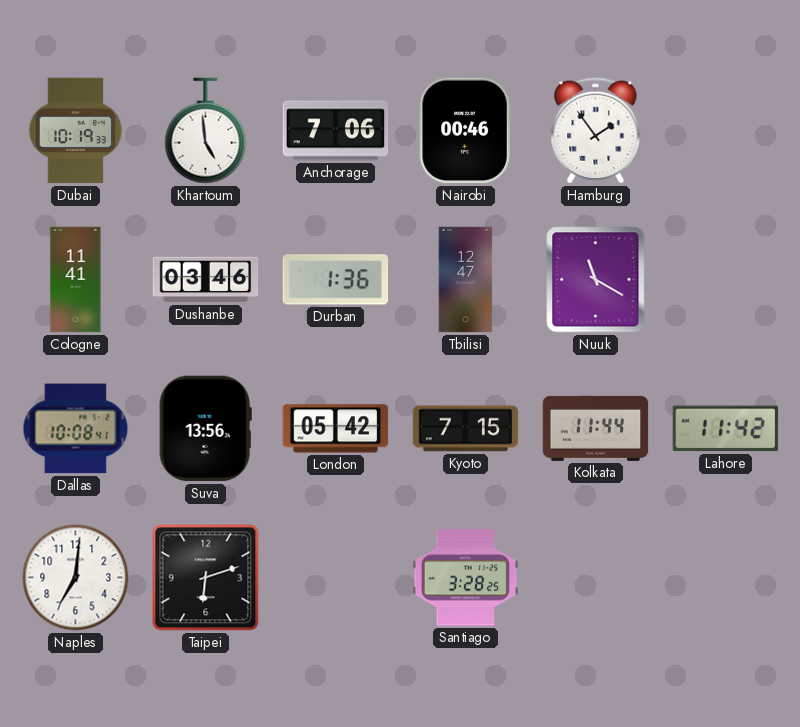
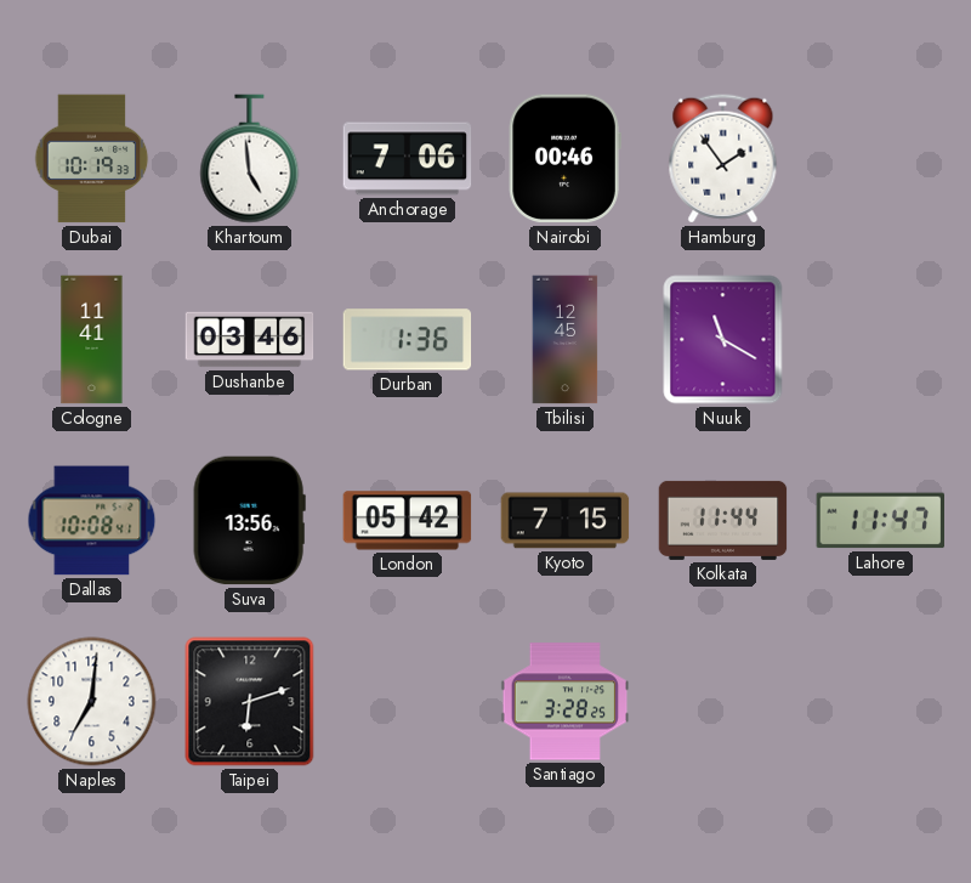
Tbilisi: 12:47 -> 12:45 (566, 340)
Lahore: 11:42 -> 11:47 (880, 521)
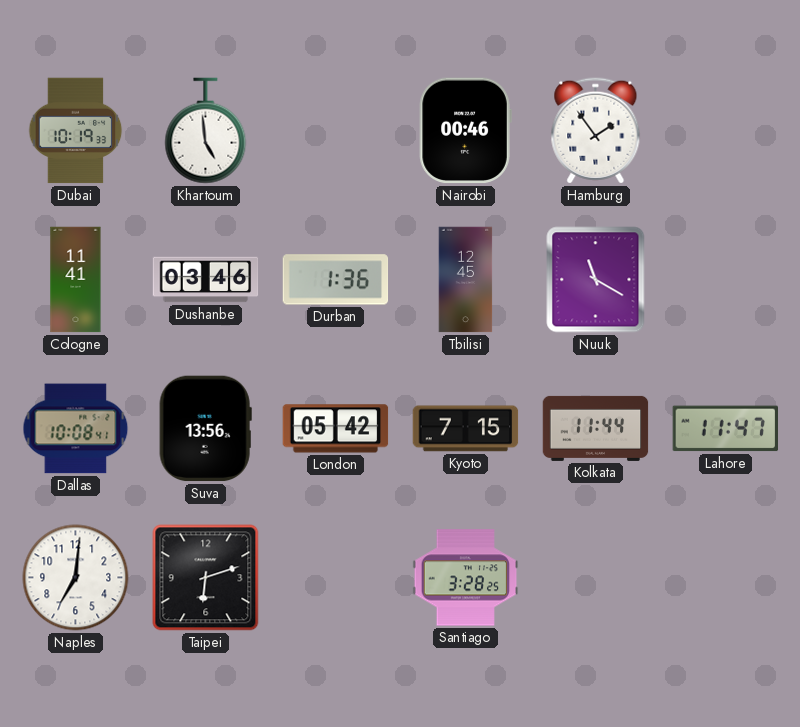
Anchorage: 7:06 -> none (408, 159)
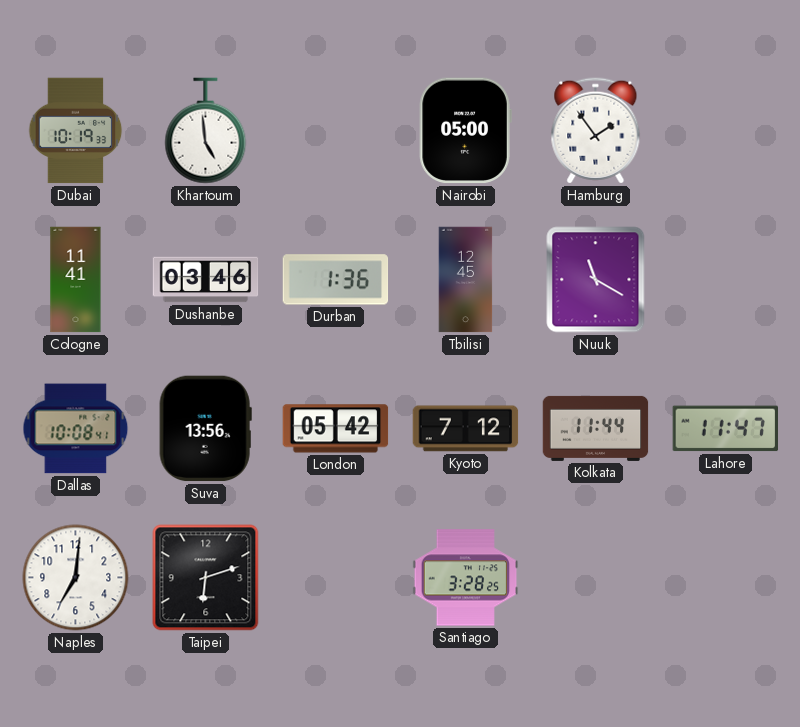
Nairobi: 00:46 -> 05:00 (465, 131)
Kyoto: 7:15 -> 7:12 (466, 429)
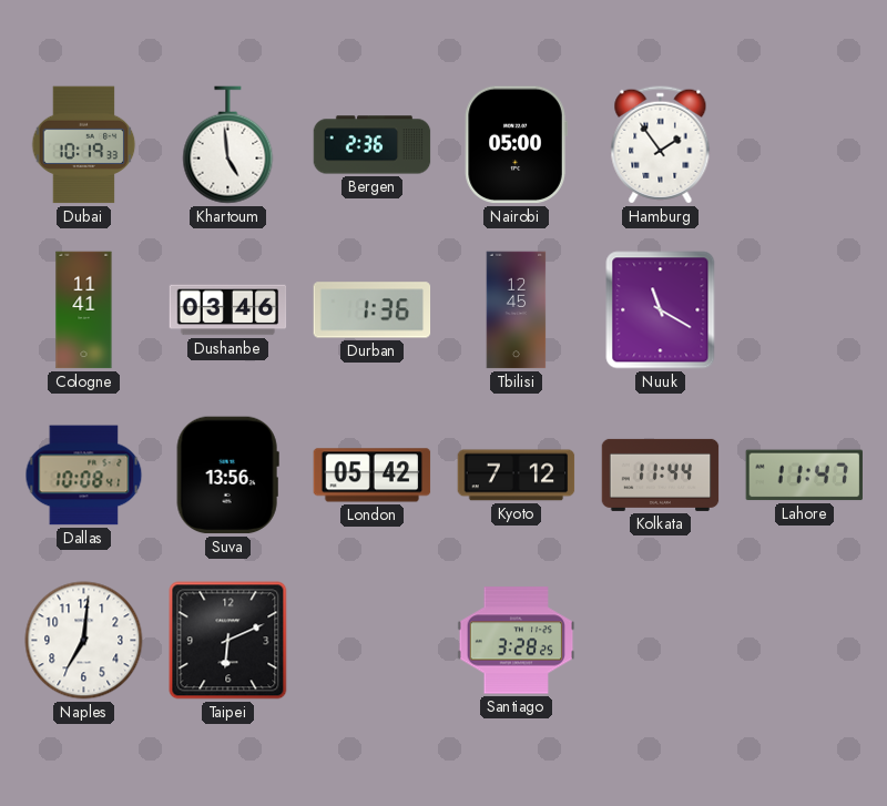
Bergen: none -> 2:36 (373, 145)
Taipei: 6:12 -> 6:11 (228, 641)
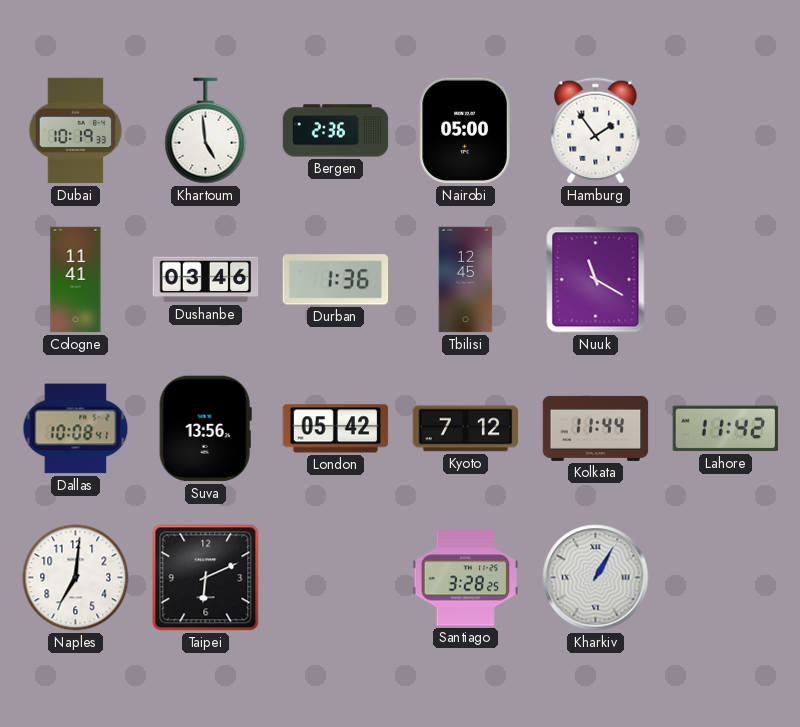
Lahore: 11:47 -> 11:42 (725, 429)
Kharkiv: none -> 1:05 (596, 578)
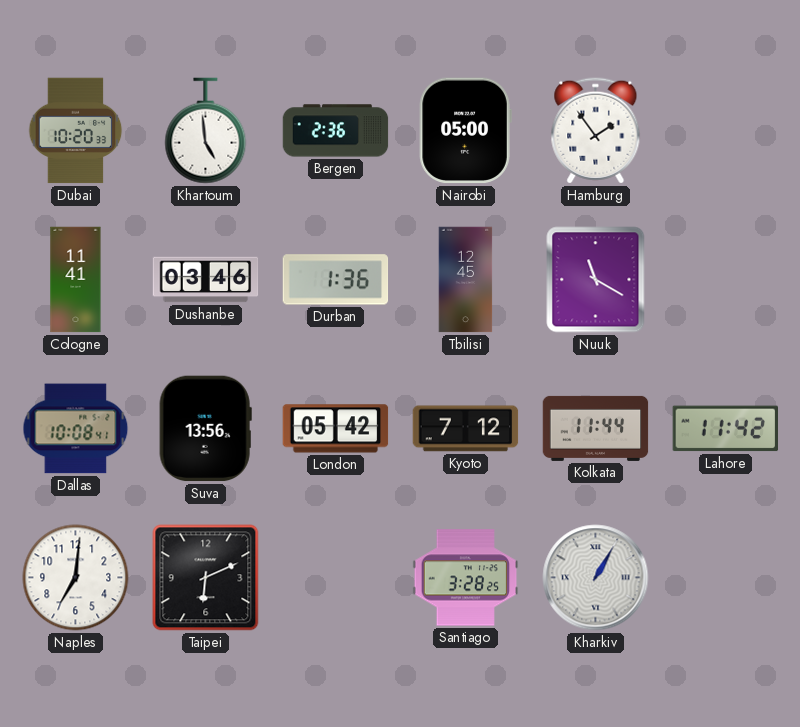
Dubai: 10:19 -> 10:20 (76, 131)
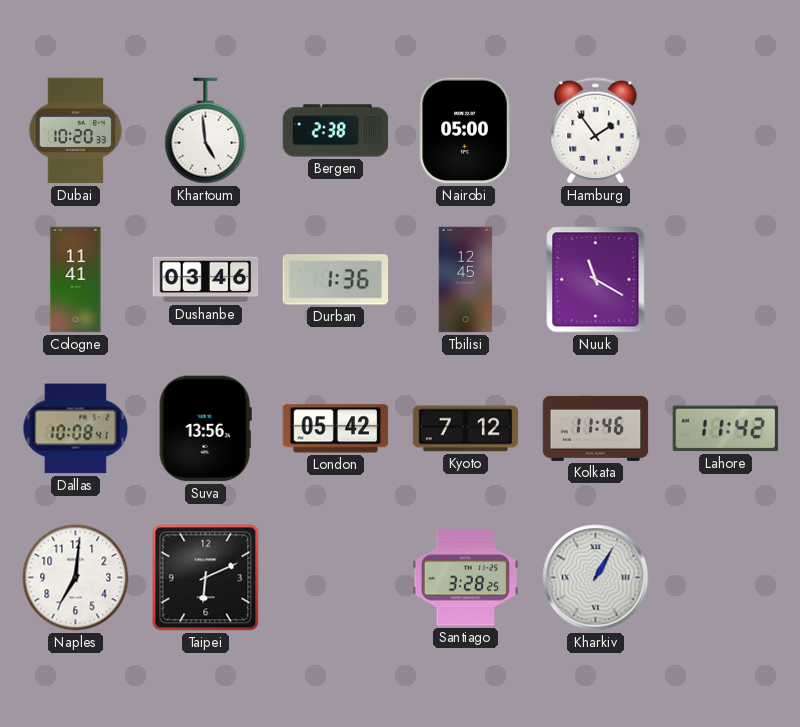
Bergen: 2:36 -> 2:38 (336, 131)
Kolkata: 11:44 -> 11:46 (596, 428)
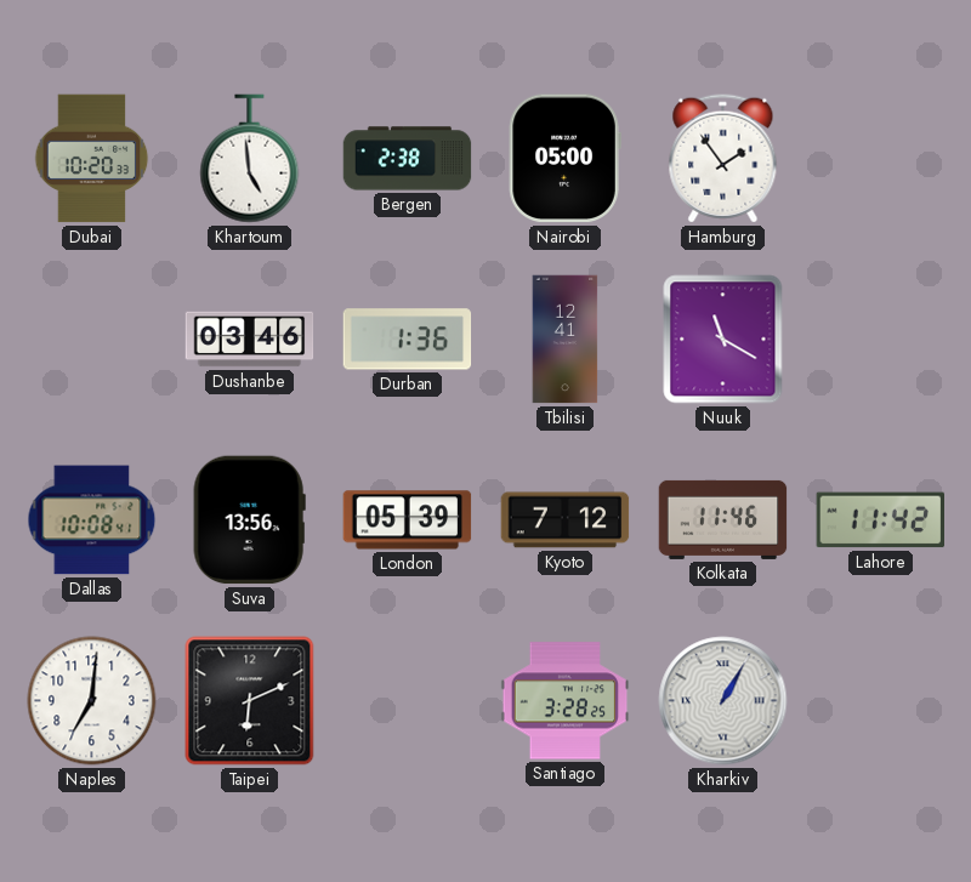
Cologne: 11:41 -> none (76, 280)
Tbilisi: 12:45 -> 12:41 (566, 340)
London: 05:42 -> 05:39 (408, 520)
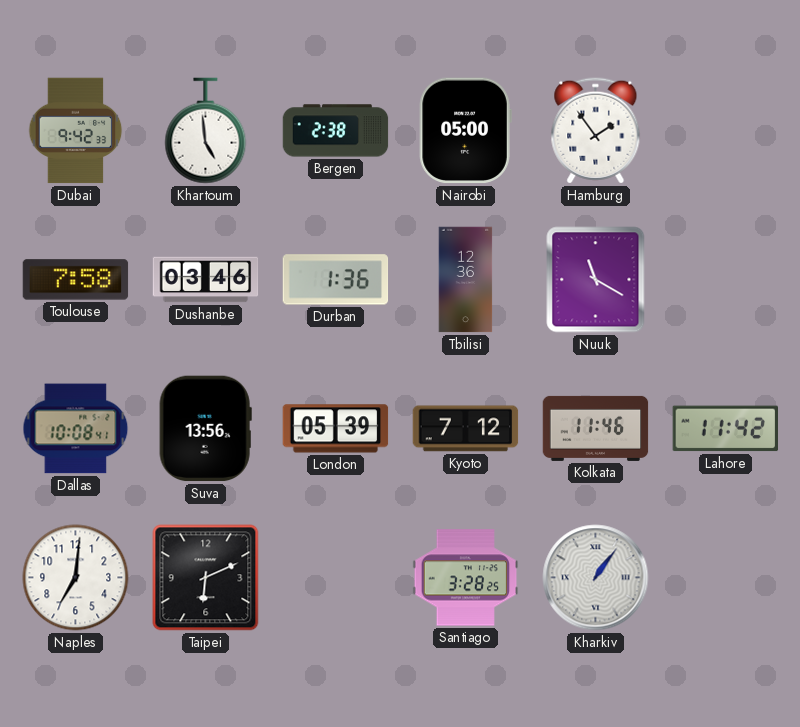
Dubai: 10:20 -> 9:42 (76, 131)
Toulouse: none -> 7:58 (76, 280)
Tbilisi: 12:41 -> 12:36 (466, 280)
Kharkiv: 1:05 -> 1:06 (596, 578)
